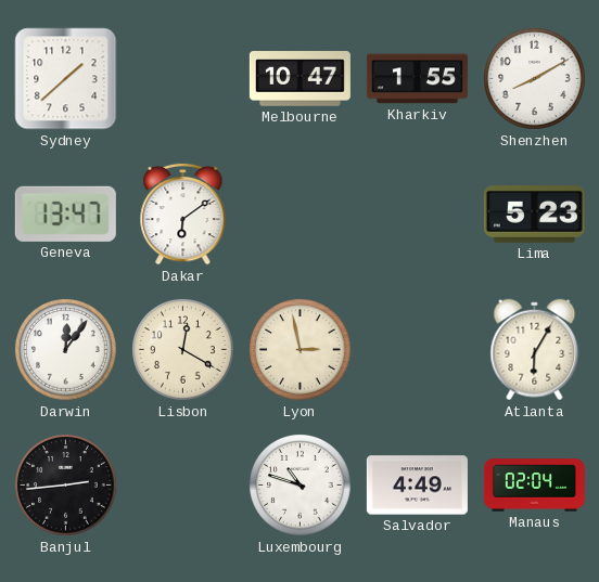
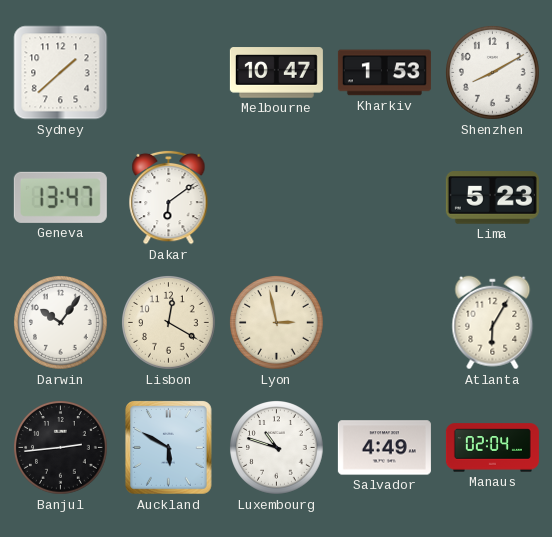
Kharkiv: 1:55 -> 1:53 (384, 73)
Darwin: 12:06 -> 10:06 (61, 323)
Auckland: none -> 5:50 (169, 448)
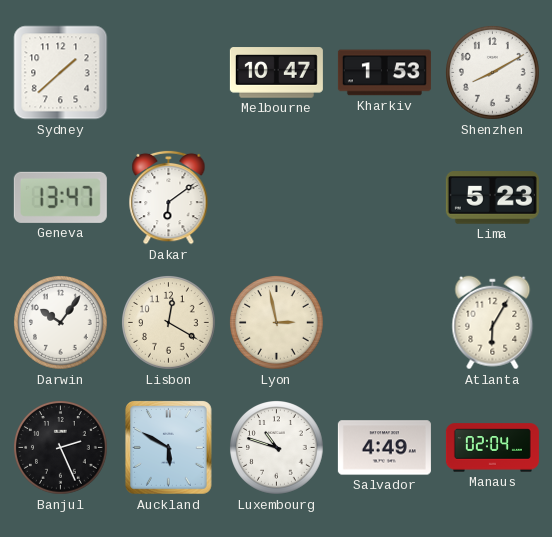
Banjul: 2:44 -> 2:26 (61, 448)
